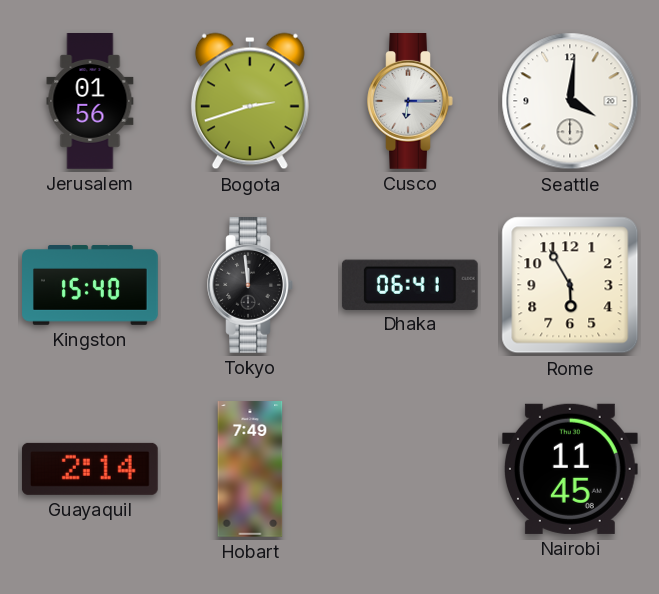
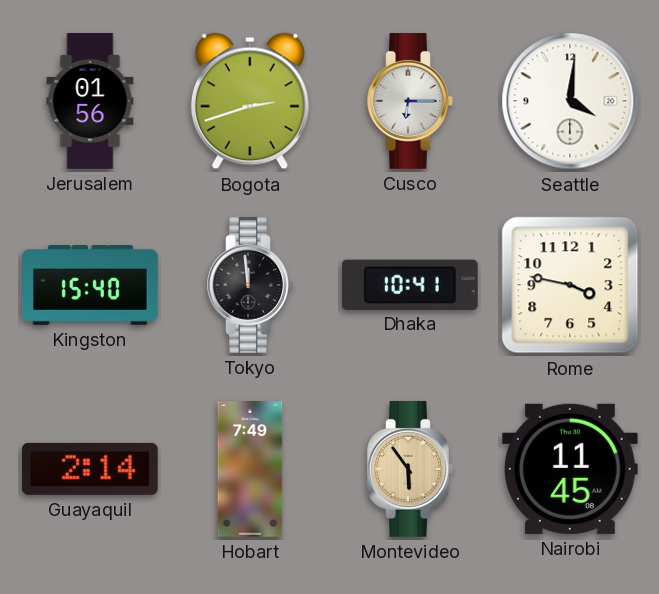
Dhaka: 06:41 -> 10:41 (410, 284)
Rome: 5:55 -> 3:47 (570, 285)
Montevideo: none -> 5:54 (410, 470)
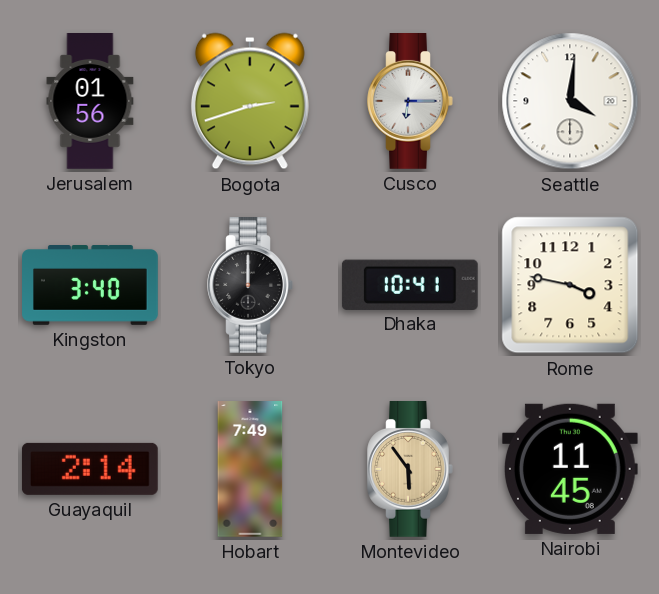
Kingston: 15:40 -> 3:40 (90, 286)
Tokyo: 11:59 -> 12:00 (250, 286)
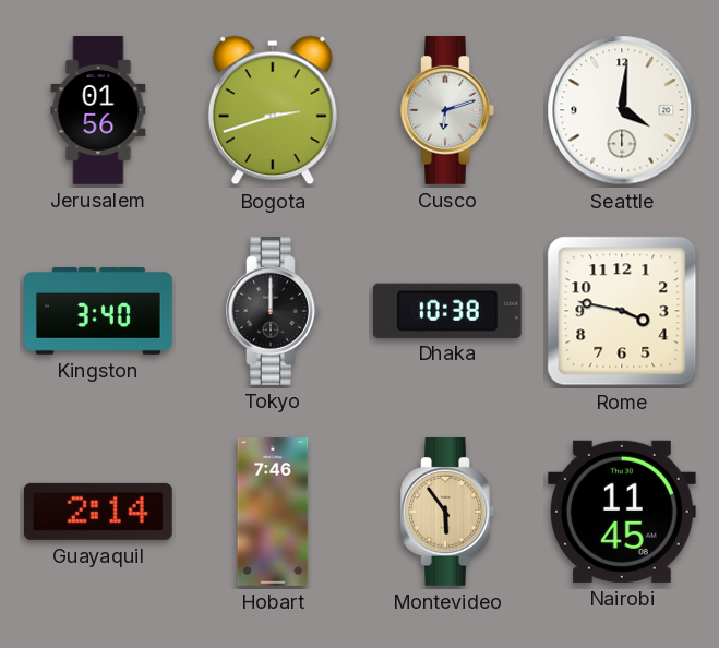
Cusco: 6:15 -> 6:12 (447, 111)
Dhaka: 10:41 -> 10:38 (447, 310)
Hobart: 7:49 -> 7:46 (273, 512)
